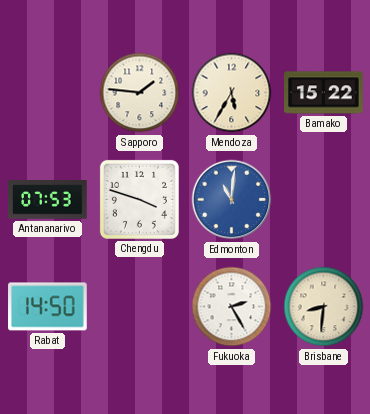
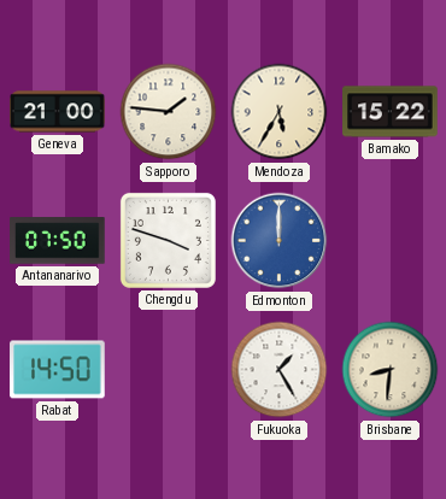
Geneva: none -> 21:00 (58, 112)
Antananarivo: 07:53 -> 07:50 (58, 241)
Edmonton: 11:01 -> 12:00 (280, 241)
Fukuoka: 2:25 -> 1:25 (280, 370)
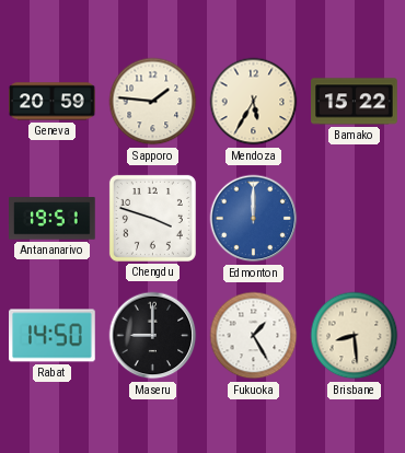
Geneva: 21:00 -> 20:59 (53, 102)
Antananarivo: 07:50 -> 19:51 (53, 219)
Maseru: none -> 9:00 (153, 336)
Brisbane: 8:31 -> 8:29 (355, 336)
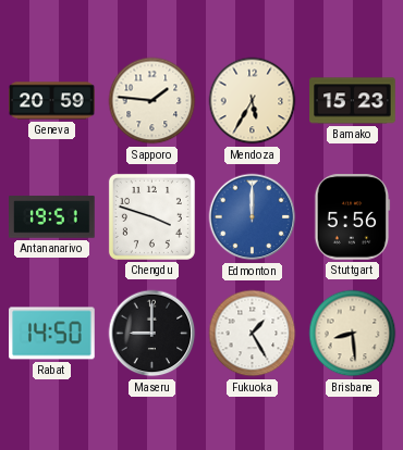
Bamako: 15:22 -> 15:23 (353, 101)
Stuttgart: none -> 5:56 (352, 217)
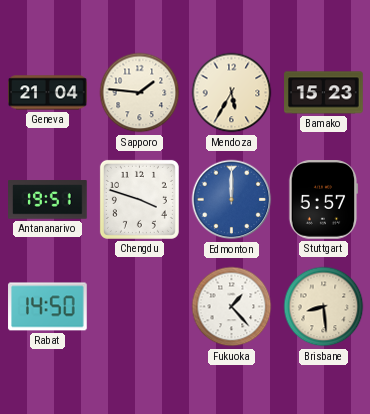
Geneva: 20:59 -> 21:04 (48, 93)
Stuttgart: 5:56 -> 5:57 (323, 200)
Maseru: 9:00 -> none (152, 334)
Fukuoka: 1:25 -> 1:23 (232, 307)
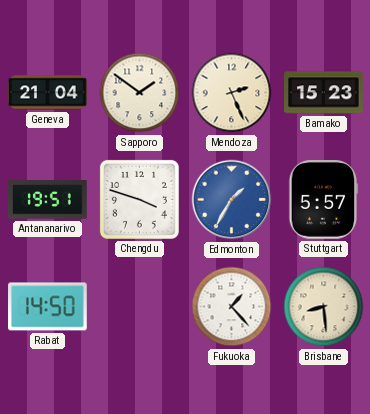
Sapporo: 1:46 -> 1:51 (140, 93)
Mendoza: 5:35 -> 2:26 (232, 93)
Edmonton: 12:00 -> 1:35 (232, 200)
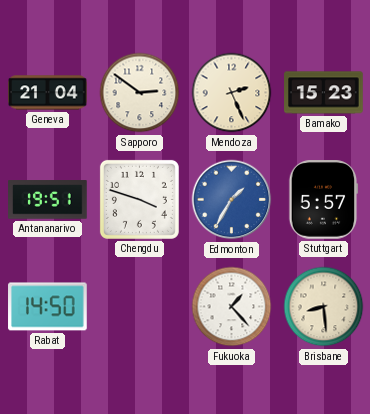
Sapporo: 1:51 -> 2:51 (140, 93)
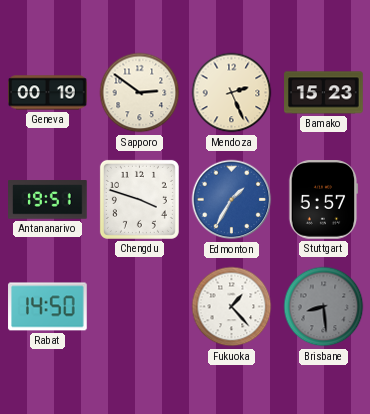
Geneva: 21:04 -> 00:19 (48, 93)
Brisbane dial: cream -> grey (324, 307)
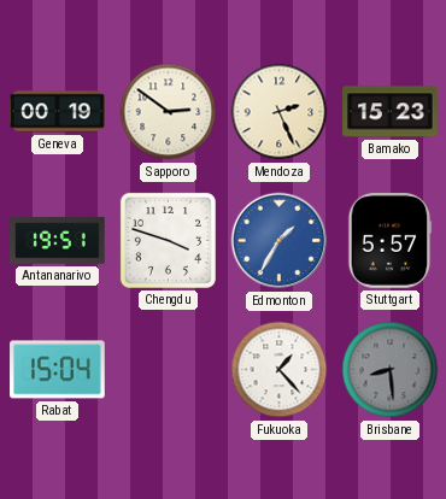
Rabat: 14:50 -> 15:04 (58, 370)
